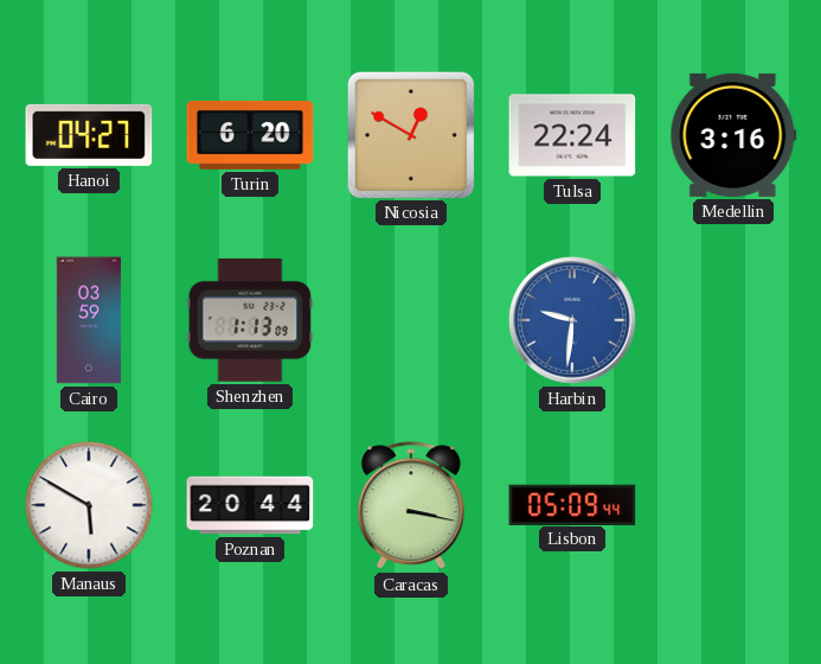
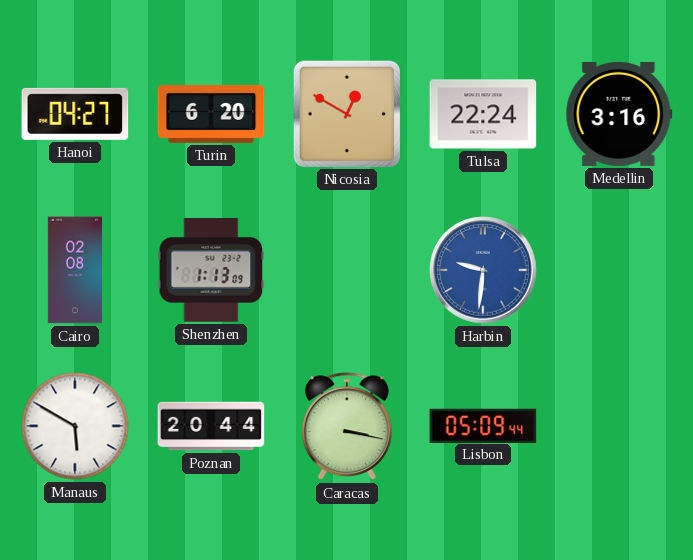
Cairo: 03:59 -> 02:08 (74, 270)
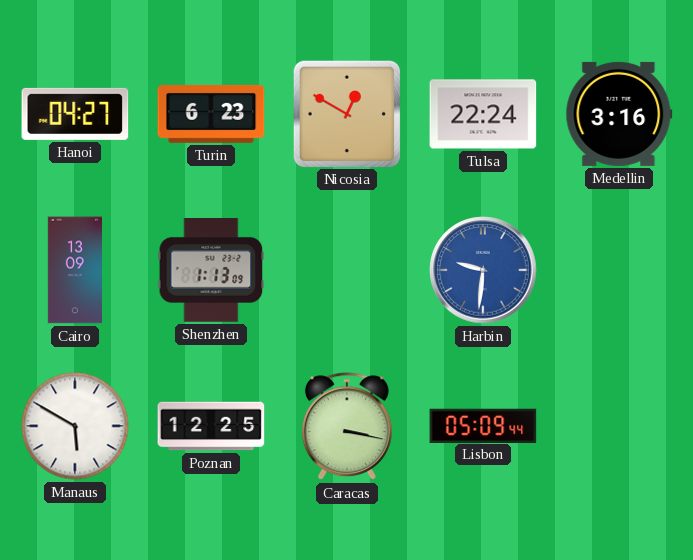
Turin: 6:20 -> 6:23 (211, 114)
Cairo: 02:08 -> 13:09 (74, 270)
Poznan: 20:44 -> 12:25 (211, 426)
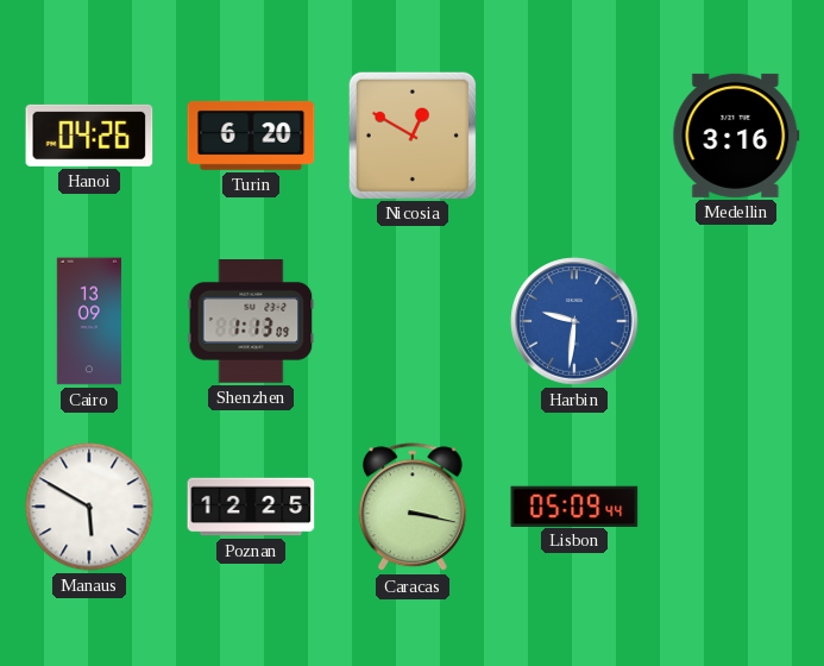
Hanoi: 04:27 -> 04:26 (89, 136)
Turin: 6:23 -> 6:20 (251, 136)
Tulsa: 22:24 -> none (483, 114)
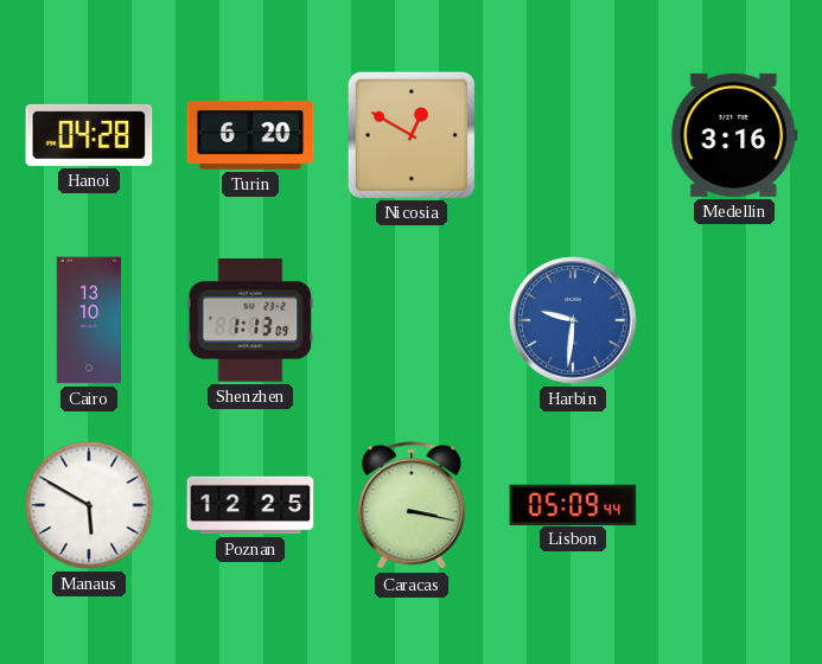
Hanoi: 04:26 -> 04:28 (89, 135)
Cairo: 13:09 -> 13:10 (88, 320)
